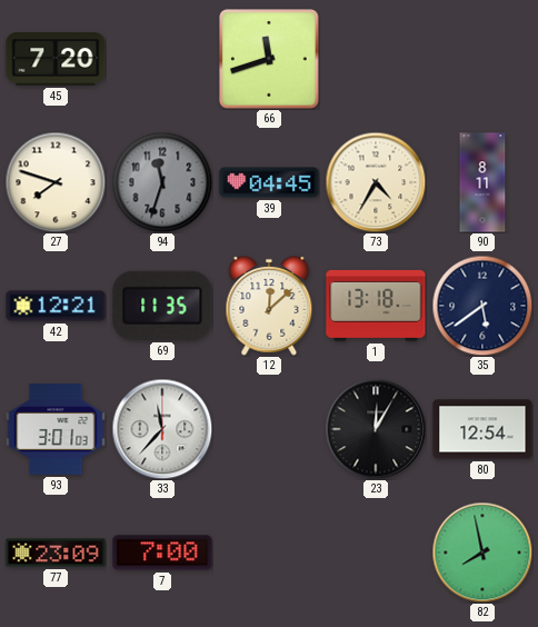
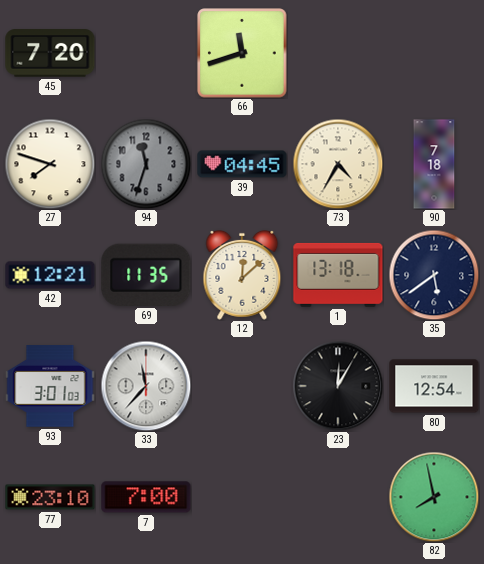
90: 8:11 -> 7:18 (434, 164)
77: 23:09 -> 23:10 (50, 497)
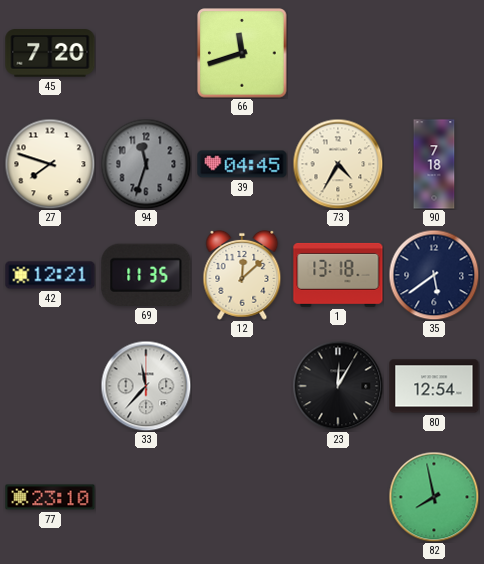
93: 3:01 -> none (50, 386)
7: 7:00 -> none (146, 497)
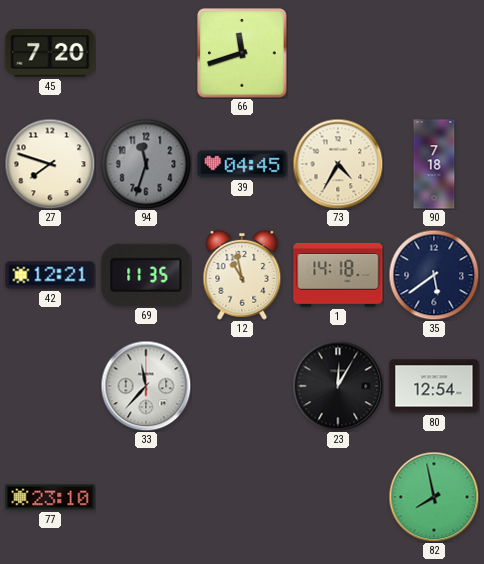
12: 12:08 -> 10:58 (242, 275)
1: 13:18 -> 14:18 (338, 275)
